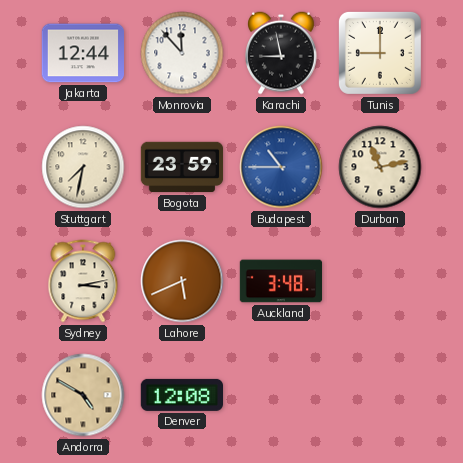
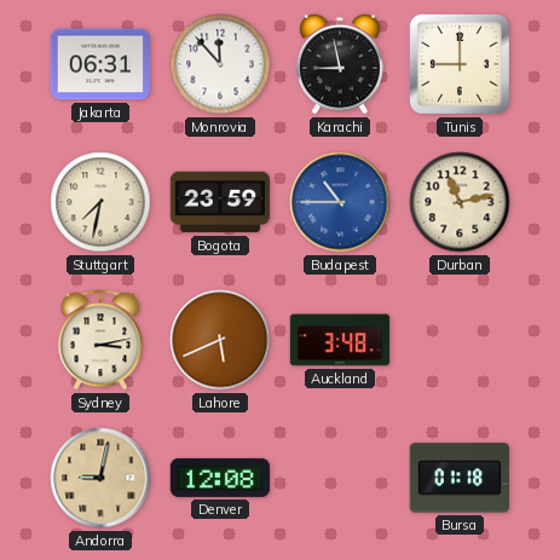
Jakarta: 12:44 -> 06:31 (100, 64)
Andorra: 4:50 -> 9:02 (100, 478)
Bursa: none -> 01:18 (458, 478)
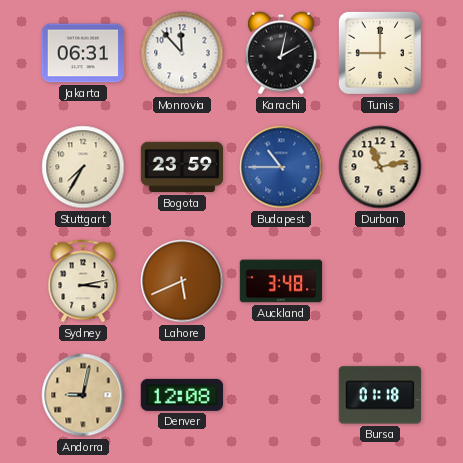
Karachi: 8:58 -> 2:02 (282, 53)
Stuttgart: 7:32 -> 7:35 (83, 167)
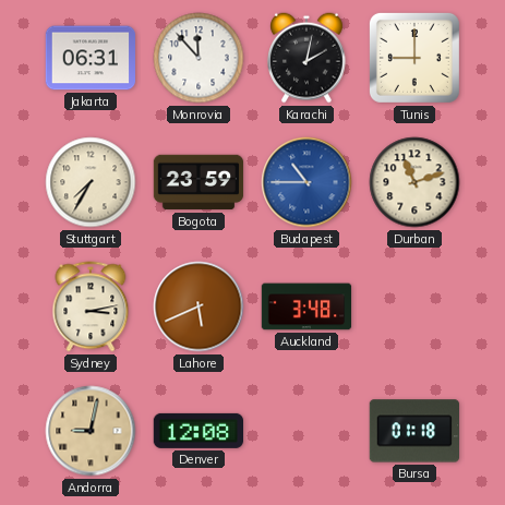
Durban: 11:13 -> 11:12 (414, 182)
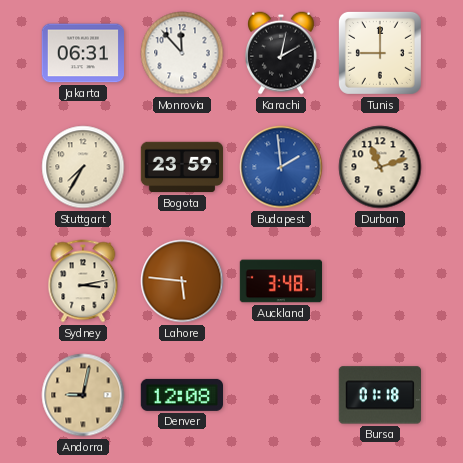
Budapest: 10:45 -> 1:59 (281, 167)
Lahore: 5:41 -> 5:46 (182, 281)
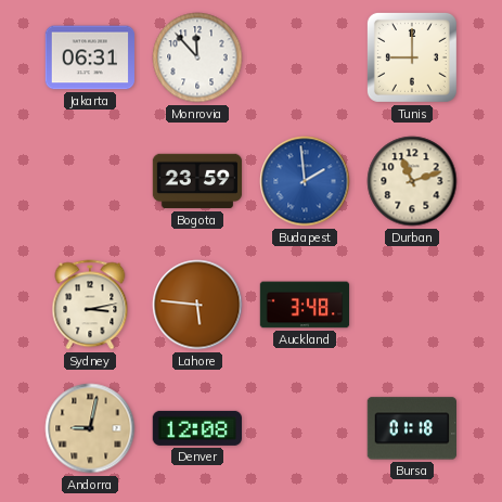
Karachi: 2:02 -> none (282, 53)
Stuttgart: 7:35 -> none (83, 167)
